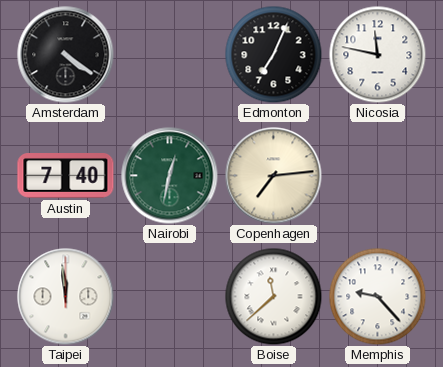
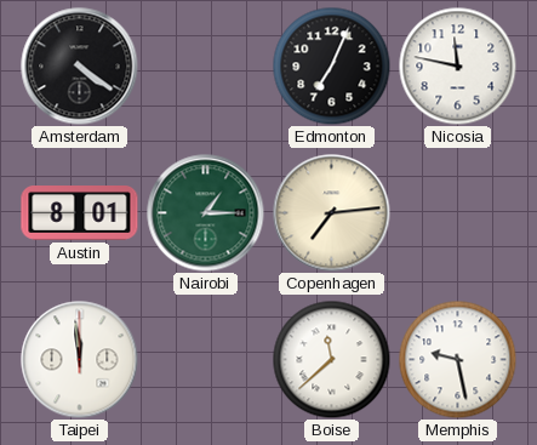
Austin: 7:40 -> 8:01 (80, 213)
Nairobi: 12:32 -> 1:15 (206, 213)
Memphis: 9:23 -> 9:28 (457, 359)
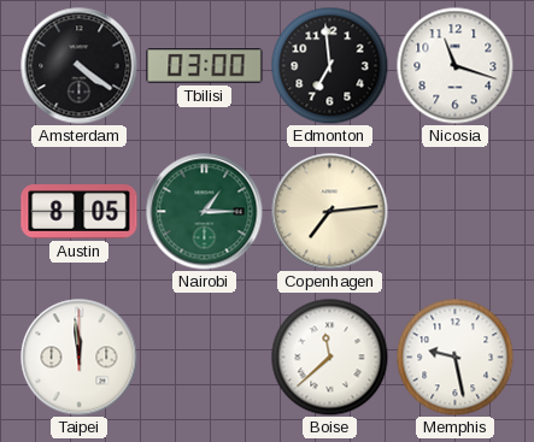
Tbilisi: none -> 03:00 (205, 66)
Edmonton: 7:04 -> 6:59 (329, 65)
Nicosia: 11:47 -> 11:18 (454, 65)
Austin: 8:01 -> 8:05 (80, 212)
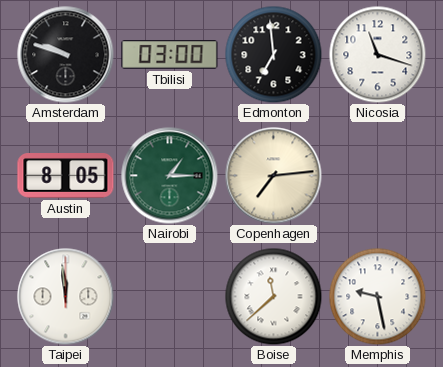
Amsterdam: 4:21 -> 9:48 (66, 55)
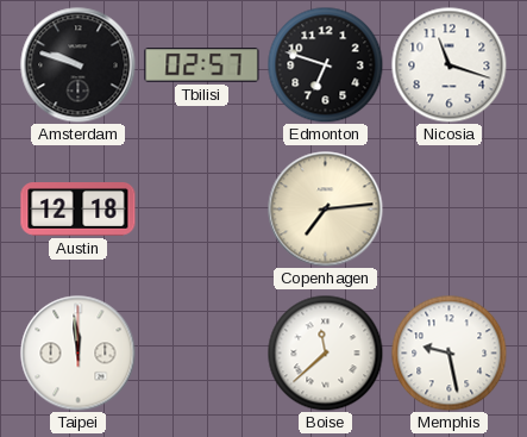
Tbilisi: 03:00 -> 02:57 (202, 65)
Edmonton: 6:59 -> 6:48 (325, 64)
Austin: 8:05 -> 12:18 (79, 210)
Nairobi: 1:15 -> none (170, 176)
